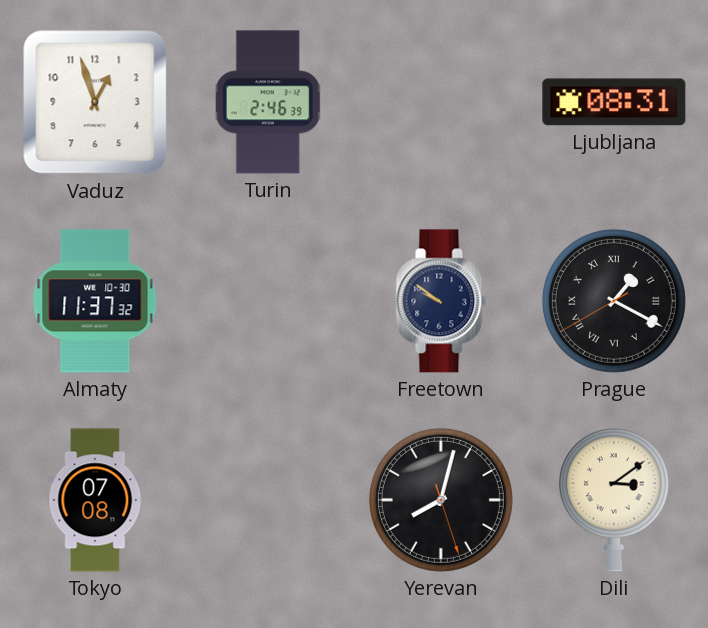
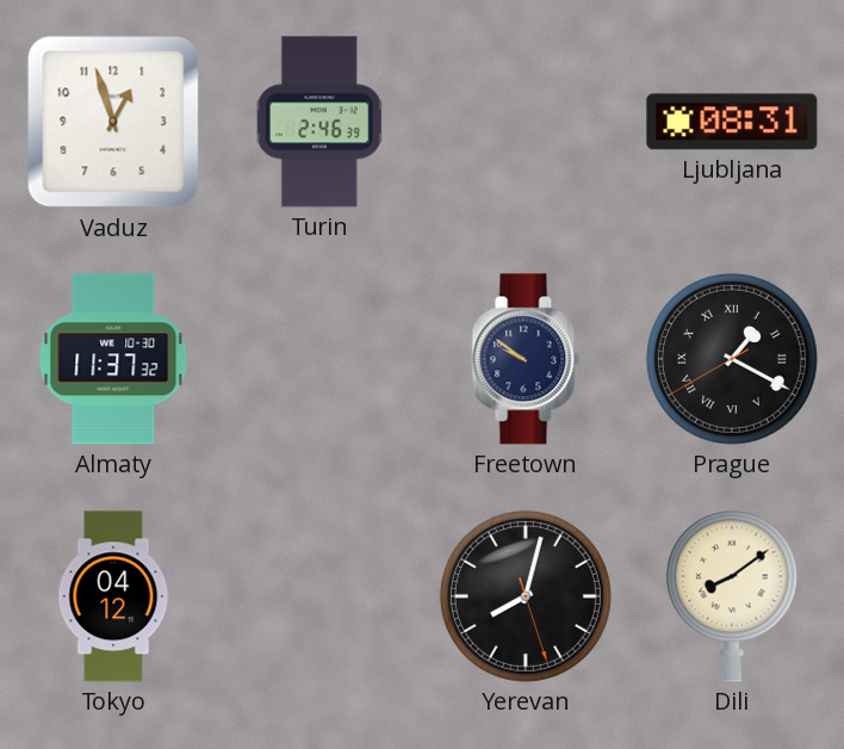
Tokyo: 07:08 -> 04:12 (113, 596)
Dili: 3:09 -> 8:09 (732, 596)
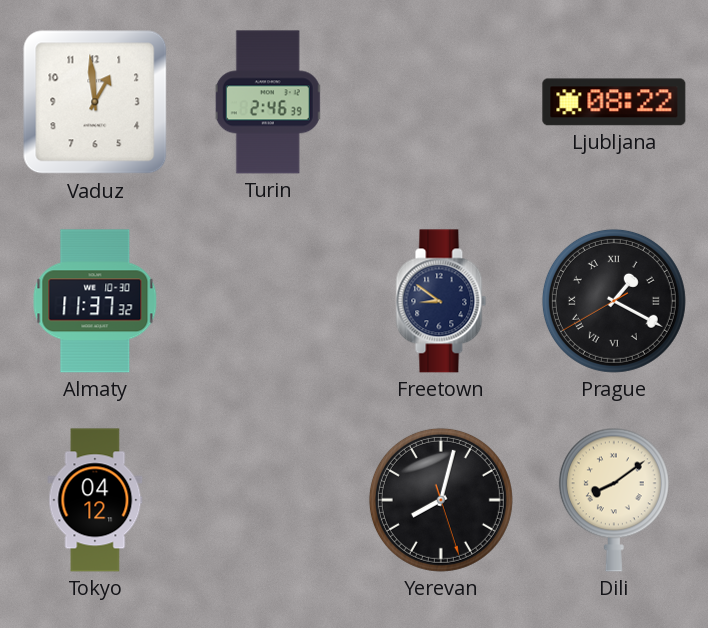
Vaduz: 12:57 -> 12:59 (95, 102)
Ljubljana: 08:31 -> 08:22 (614, 102)
Freetown: 9:51 -> 8:51 (441, 301)
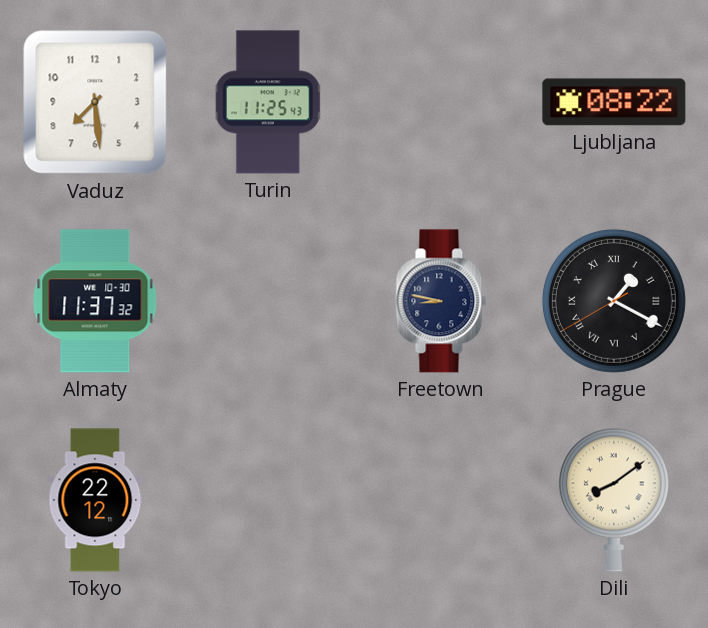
Vaduz: 12:59 -> 7:29 (95, 102)
Turin: 2:46 -> 11:25 (268, 102)
Freetown: 8:51 -> 8:47 (441, 301)
Tokyo: 04:12 -> 22:12 (95, 500)
Yerevan: 8:02 -> none (441, 500)
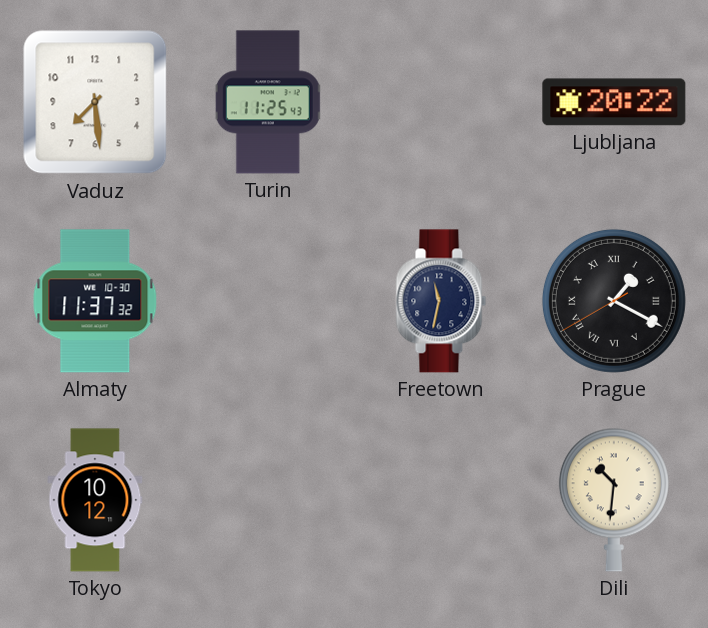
Ljubljana: 08:22 -> 20:22 (614, 102)
Freetown: 8:47 -> 11:32 (441, 301)
Tokyo: 22:12 -> 10:12 (95, 500)
Dili: 8:09 -> 10:31 (614, 500)
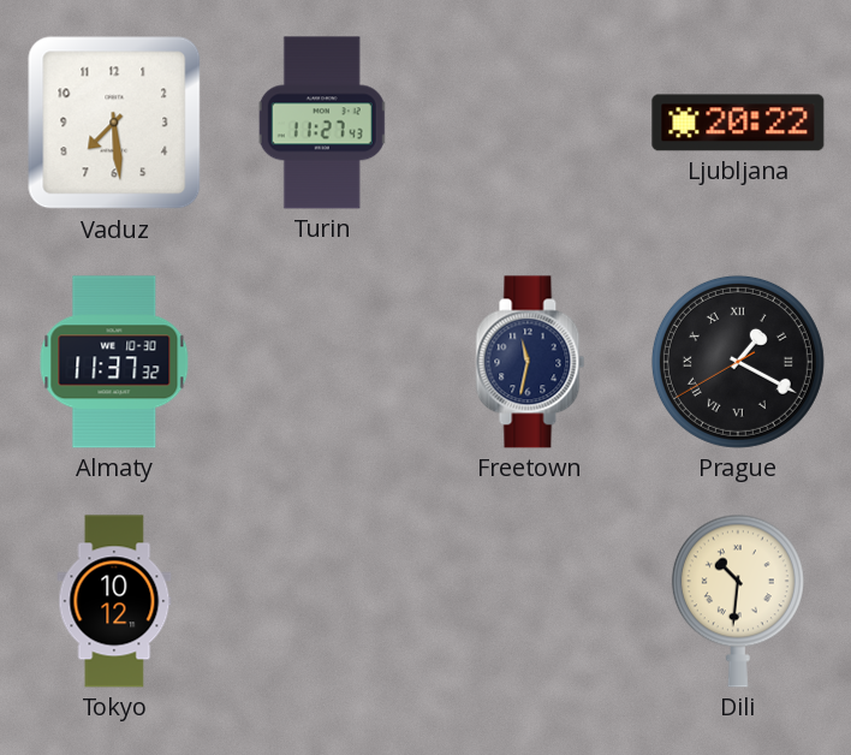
Turin: 11:25 -> 11:27 (322, 123)
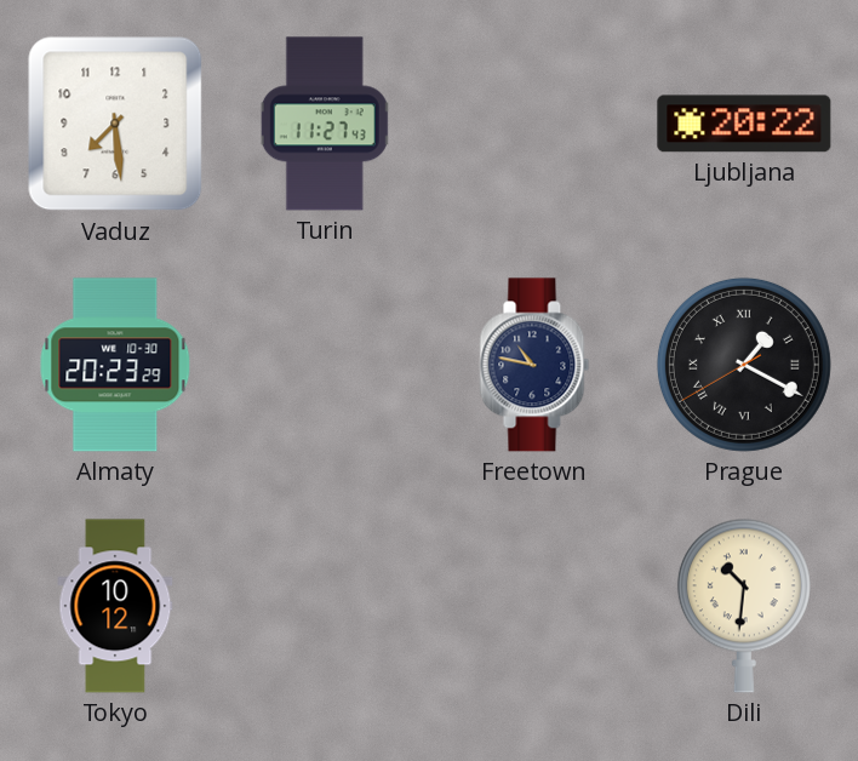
Almaty: 11:37 -> 20:23 (115, 365)
Freetown: 11:32 -> 10:47 (534, 365)
